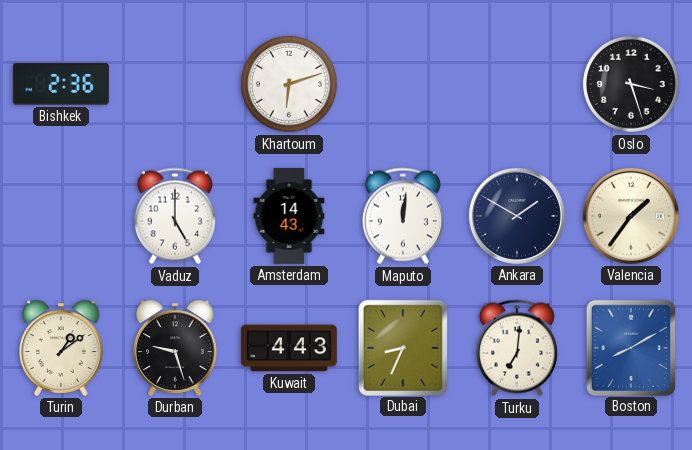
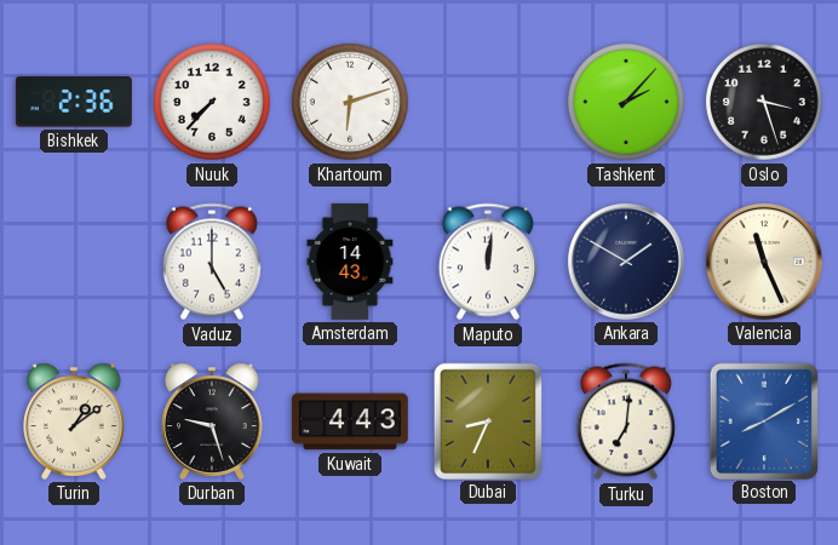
Nuuk: none -> 7:37 (212, 102)
Tashkent: none -> 2:07 (626, 102)
Valencia: 1:36 -> 11:26 (764, 262)
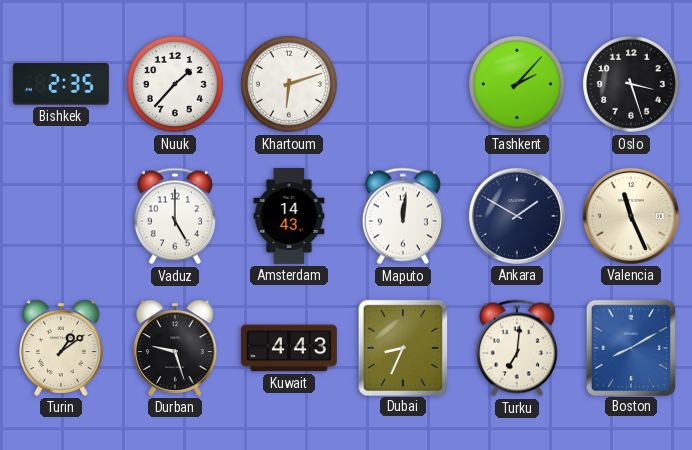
Bishkek: 2:36 -> 2:35 (61, 84)
Nuuk: 7:37 -> 1:37 (175, 84)
